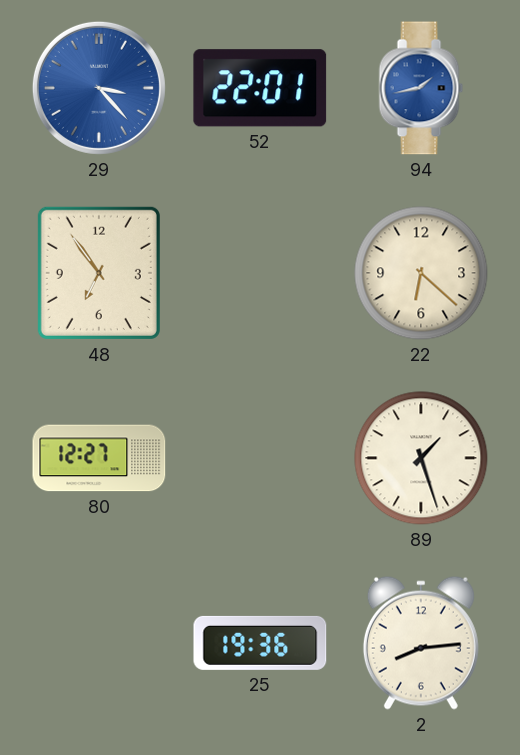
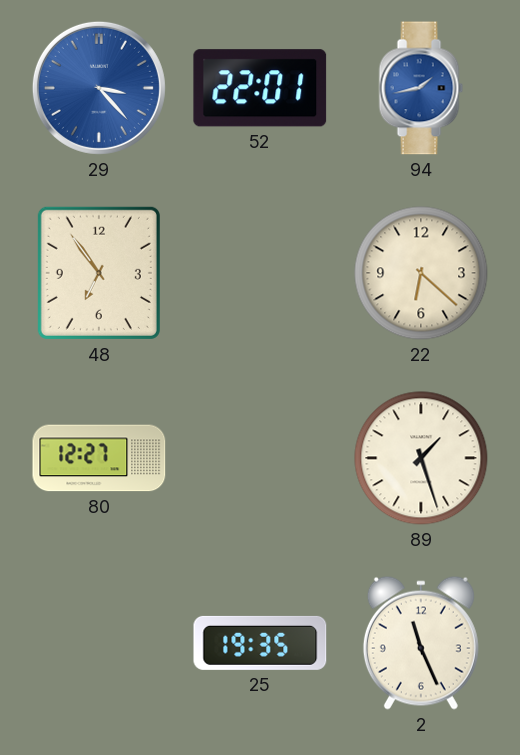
25: 19:36 -> 19:35 (260, 643)
2: 8:14 -> 11:26 (421, 643)
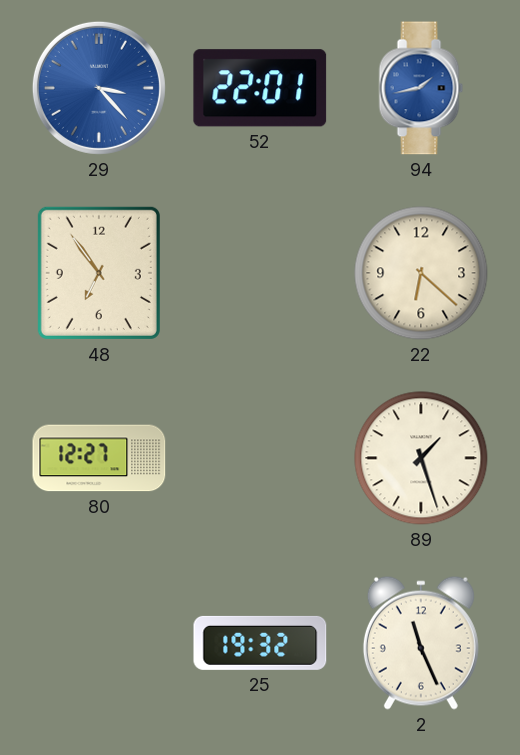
25: 19:35 -> 19:32 (260, 643)
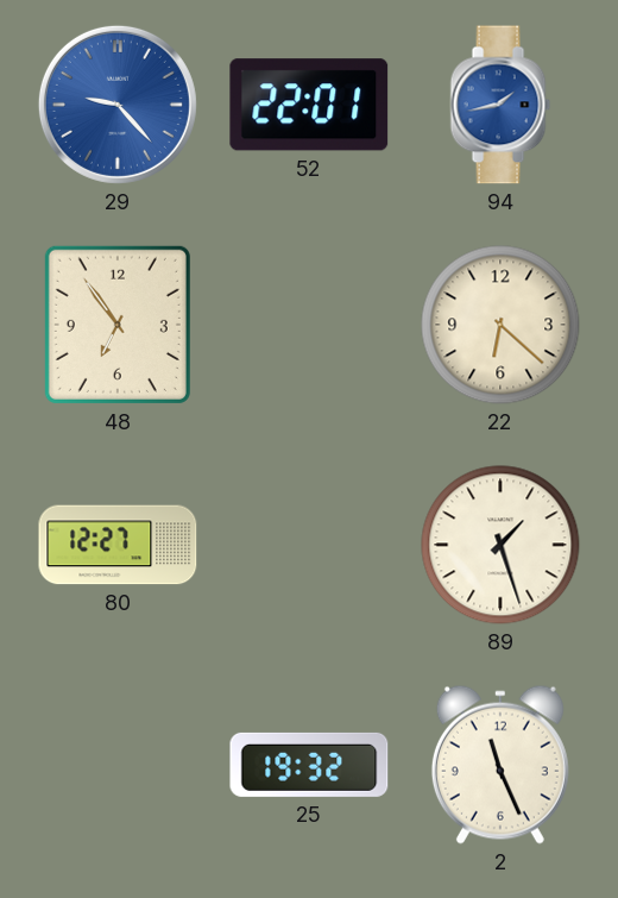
29: 3:23 -> 9:23 (118, 105)
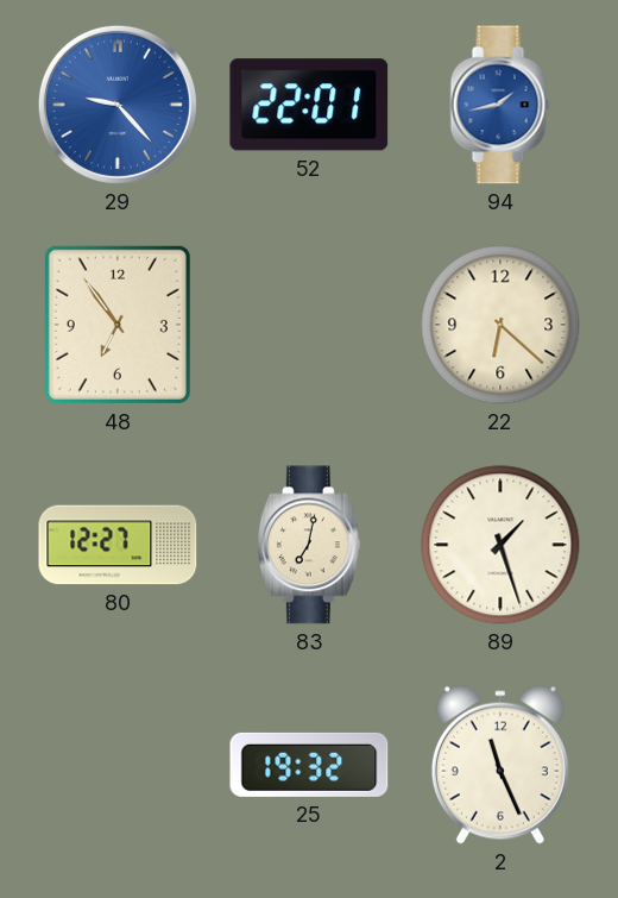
83: none -> 7:02 (309, 545)
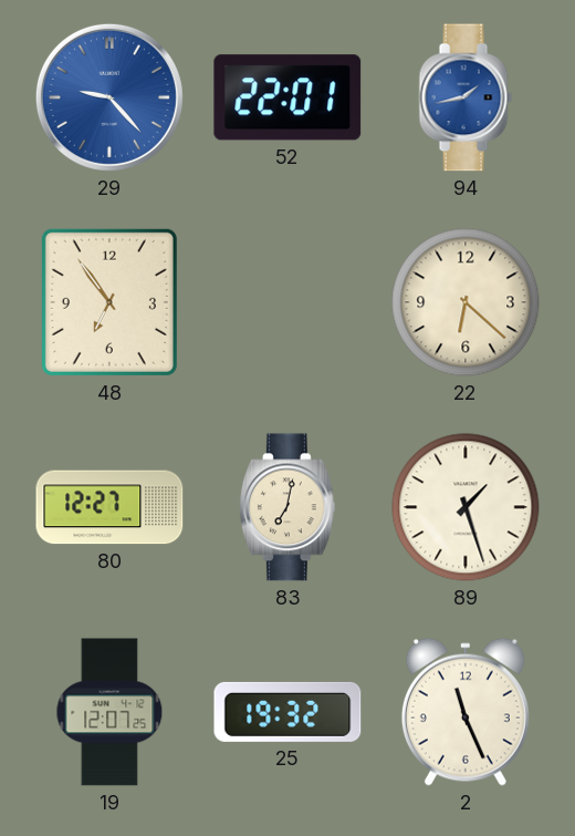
19: none -> 12:07 (109, 712)
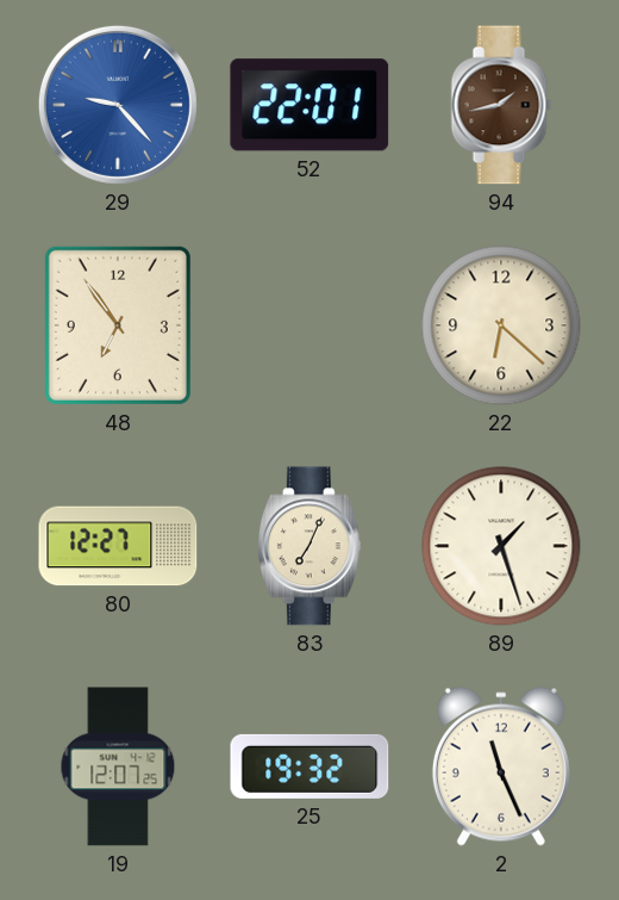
94 dial: blue -> brown (501, 105)
83: 7:02 -> 7:04 (309, 546)
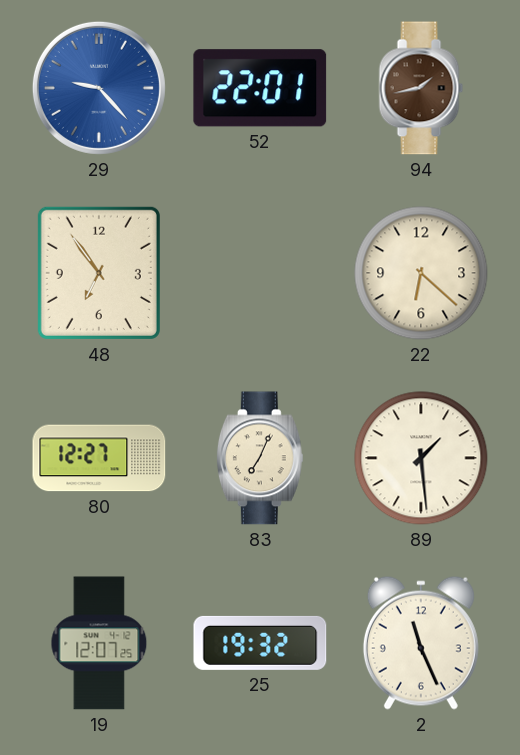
89: 1:27 -> 1:29 (421, 458)
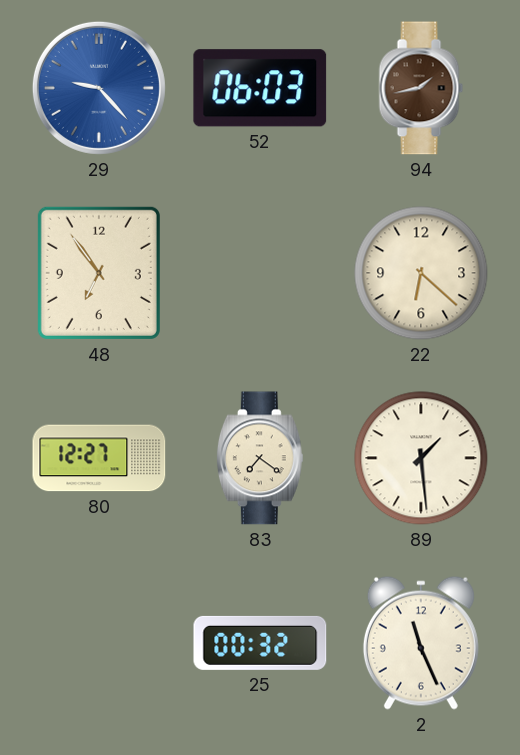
52: 22:01 -> 06:03 (260, 88)
83: 7:04 -> 7:21 (260, 458)
19: 12:07 -> none (99, 643)
25: 19:32 -> 00:32 (260, 643)
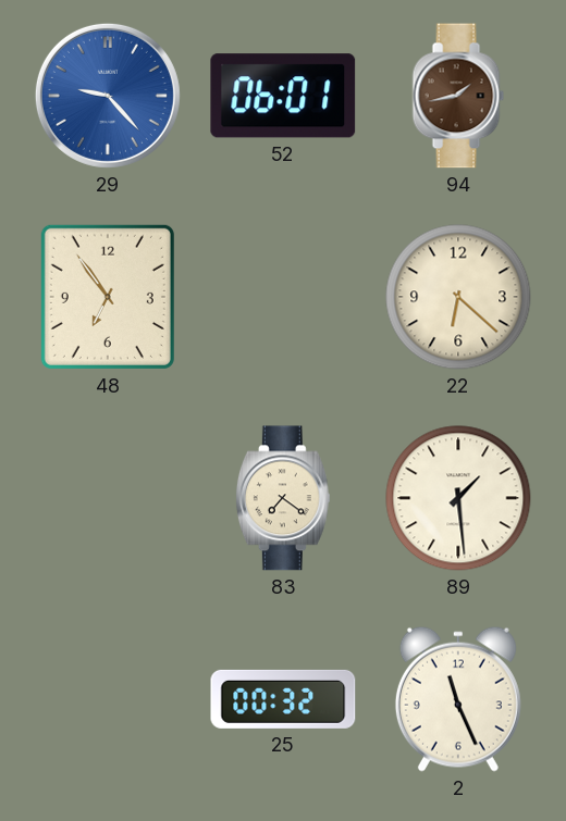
52: 06:03 -> 06:01 (283, 96)
80: 12:27 -> none (99, 458)
